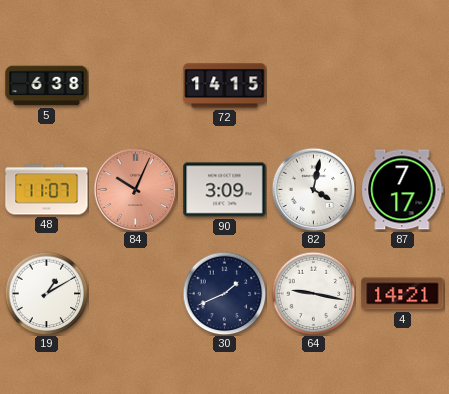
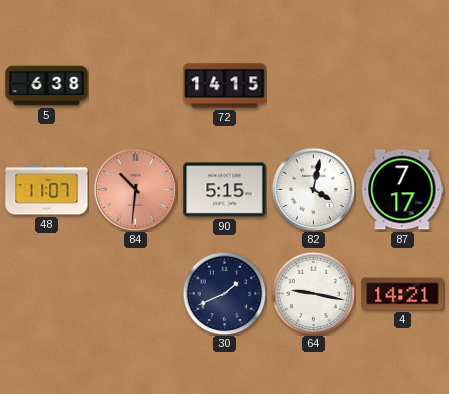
84: 10:04 -> 10:31 (135, 189)
90: 3:09 -> 5:15 (225, 190)
19: 1:10 -> none (46, 293)
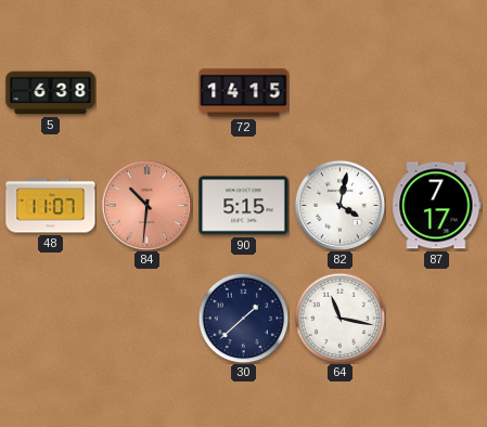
30: 1:41 -> 1:38 (243, 318)
64: 9:17 -> 11:17 (339, 318)
4: 14:21 -> none (403, 294)
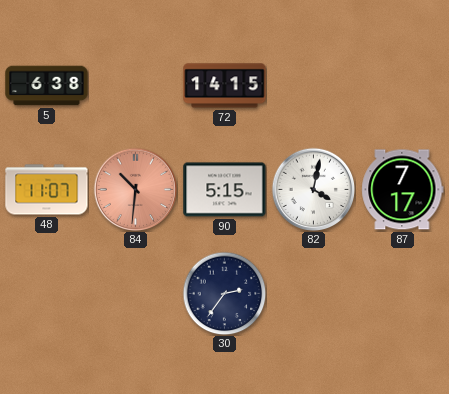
30: 1:38 -> 2:36 (224, 293)
64: 11:17 -> none (339, 318)
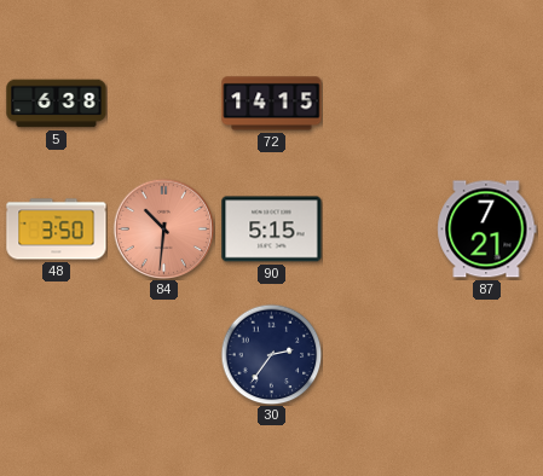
48: 11:07 -> 3:50 (57, 230)
82: 4:02 -> none (313, 189)
87: 7:17 -> 7:21 (487, 230)
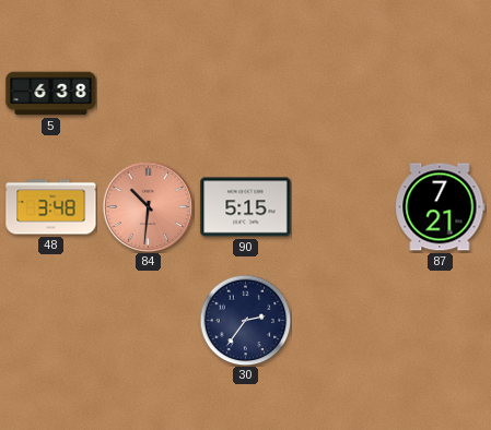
72: 14:15 -> none (272, 104)
48: 3:50 -> 3:48 (51, 207)
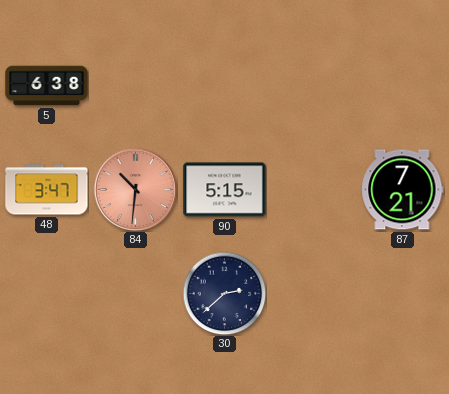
48: 3:48 -> 3:47 (47, 190)
30: 2:36 -> 2:38 (224, 293)
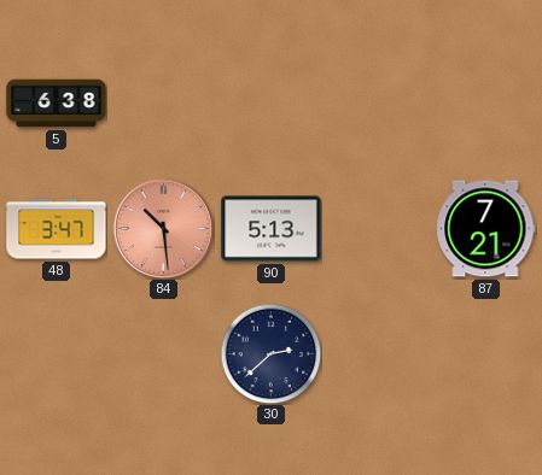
84: 10:31 -> 10:29 (163, 228)
90: 5:15 -> 5:13 (272, 229)
